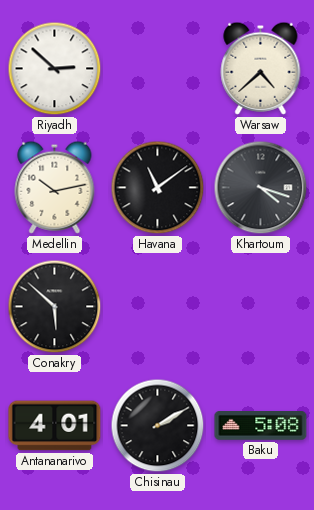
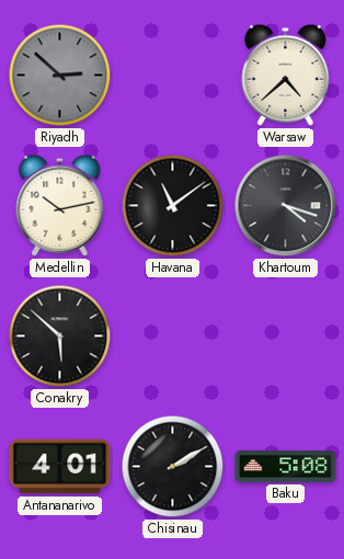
Riyadh dial: white -> grey (60, 76)
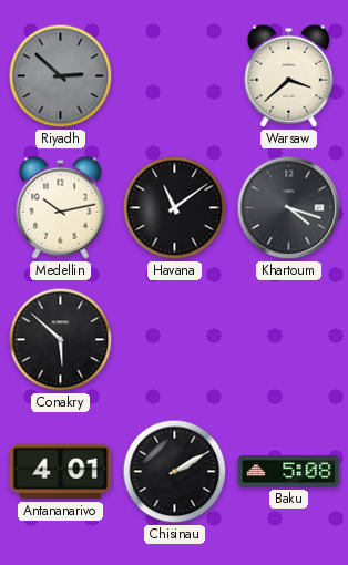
Warsaw: 4:38 -> 3:38 (289, 75)
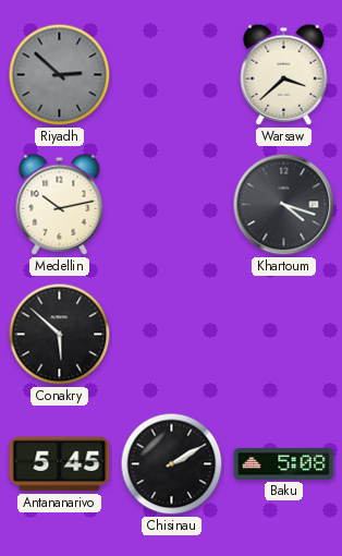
Havana: 11:09 -> none (175, 208)
Antananarivo: 4:01 -> 5:45 (60, 464)
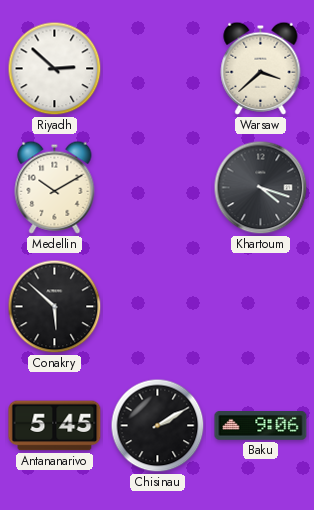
Riyadh dial: grey -> white (55, 69)
Medellin: 10:13 -> 10:10 (55, 187)
Baku: 5:08 -> 9:06 (261, 426)
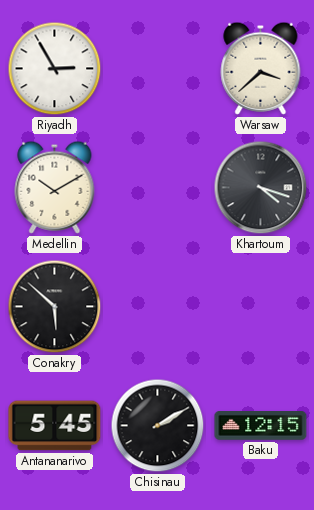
Riyadh: 2:52 -> 2:55 (55, 69)
Baku: 9:06 -> 12:15 (261, 426)
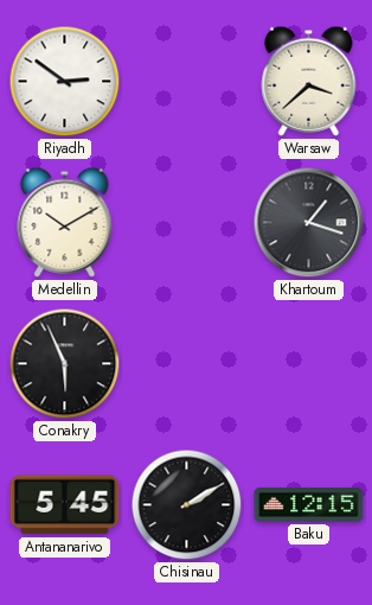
Riyadh: 2:55 -> 2:51 (65, 82)
Khartoum: 4:18 -> 1:18 (309, 223)
Conakry: 5:52 -> 5:56 (65, 364)
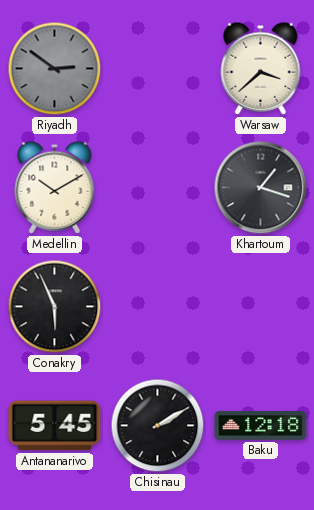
Riyadh dial: white -> grey (55, 69)
Baku: 12:15 -> 12:18 (261, 426)
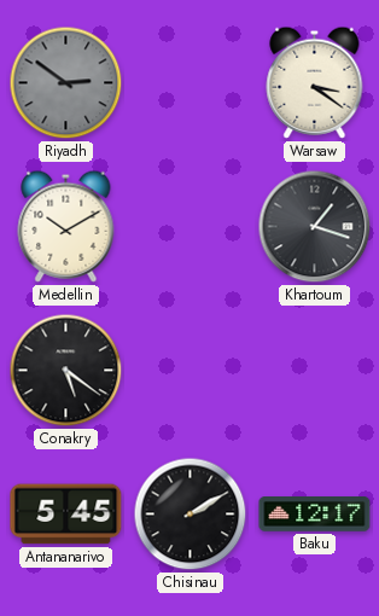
Warsaw: 3:38 -> 3:21 (315, 82)
Conakry: 5:56 -> 5:21 (66, 371)
Baku: 12:18 -> 12:17 (315, 515)
